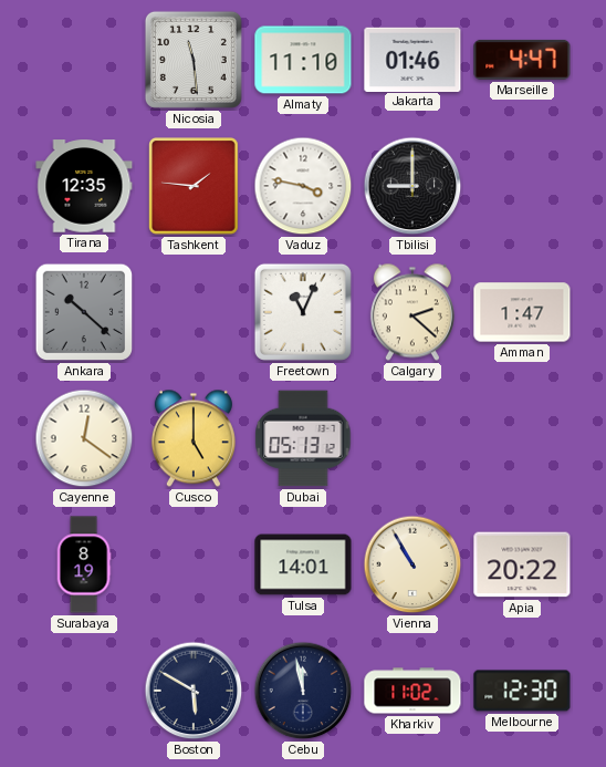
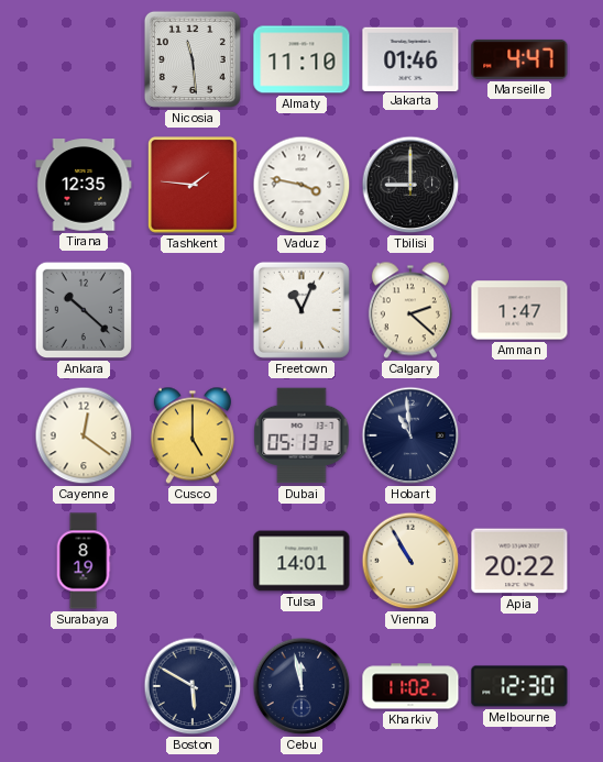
Hobart: none -> 10:59 (410, 435)
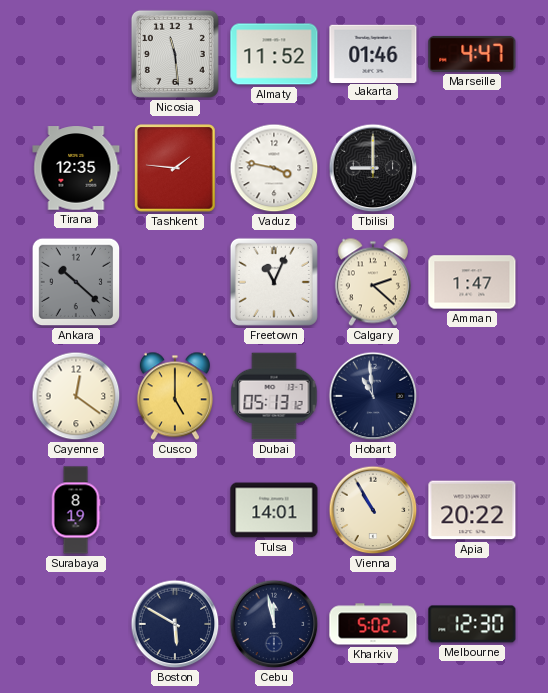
Almaty: 11:10 -> 11:52 (274, 54)
Kharkiv: 11:02 -> 5:02 (373, 624)
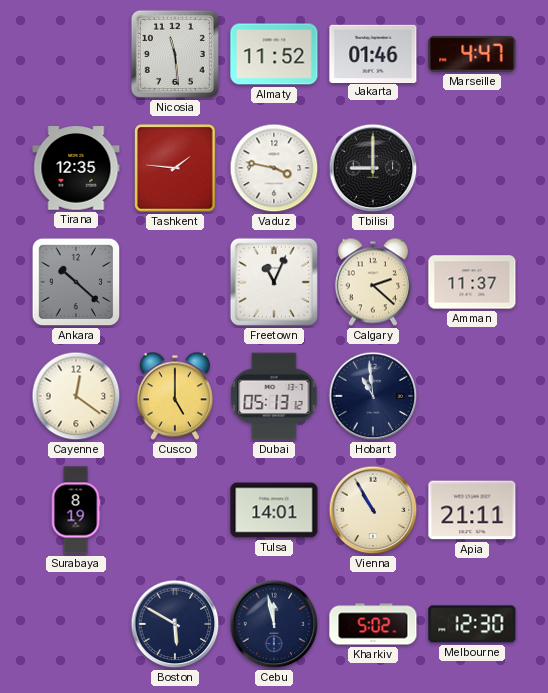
Amman: 1:47 -> 11:37 (472, 282)
Apia: 20:22 -> 21:11 (472, 510)
